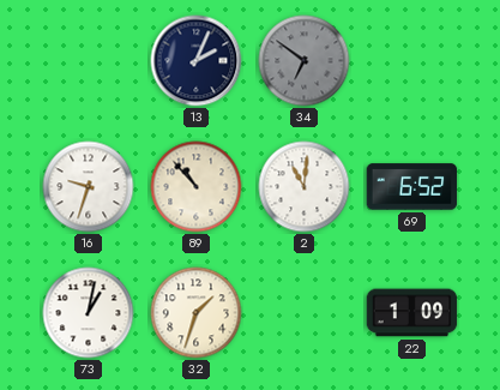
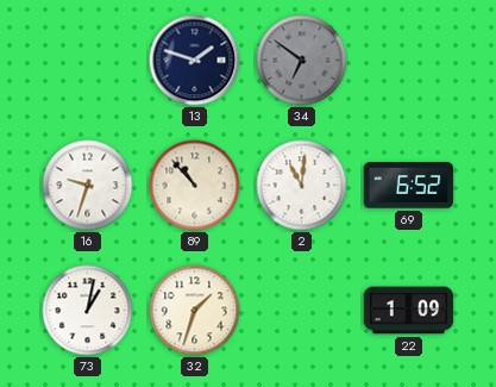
13: 2:04 -> 1:48 (195, 61)
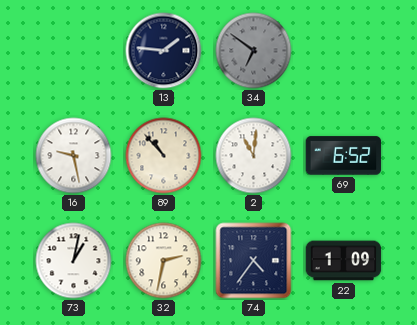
13: 1:48 -> 1:46 (164, 51)
16: 9:33 -> 9:28 (74, 156)
32: 1:33 -> 2:32 (164, 261)
74: none -> 4:36 (254, 261)
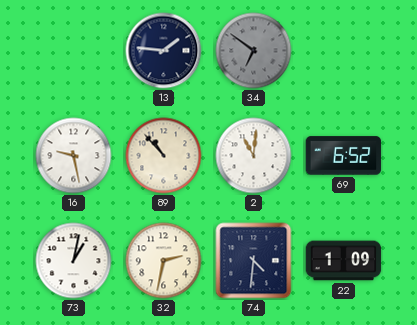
74: 4:36 -> 4:31 (254, 261)
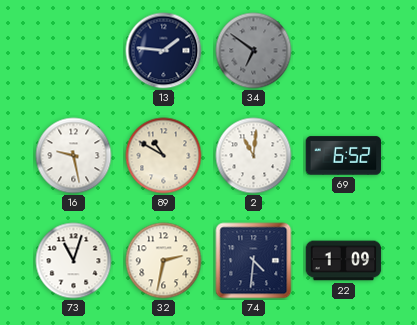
89: 10:53 -> 10:50 (164, 156)
73: 1:02 -> 11:03 (74, 261)
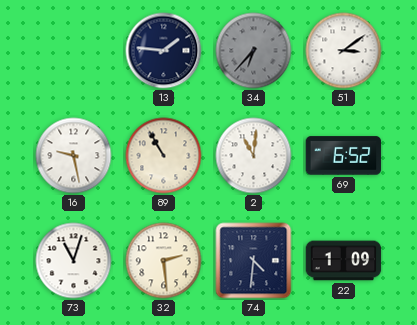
34: 6:51 -> 6:37 (254, 51)
51: none -> 3:09 (344, 51)
89: 10:50 -> 10:55 (164, 156)
32: 2:32 -> 2:29 (164, 261)
